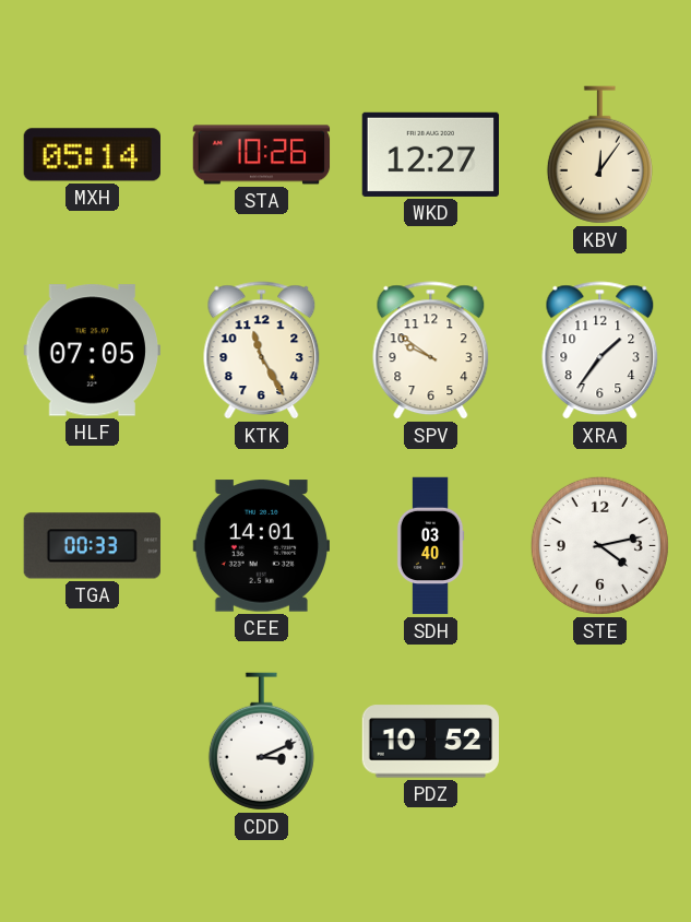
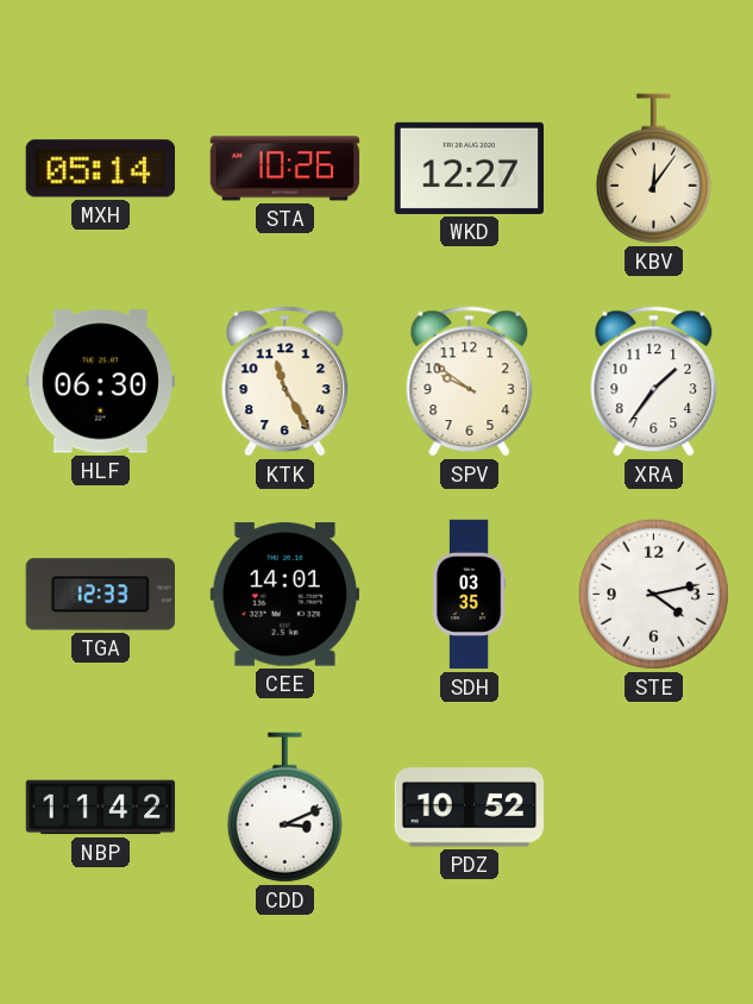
HLF: 07:05 -> 06:30 (100, 382)
TGA: 00:33 -> 12:33 (100, 595)
SDH: 03:40 -> 03:35 (469, 595)
NBP: none -> 11:42 (101, 808)
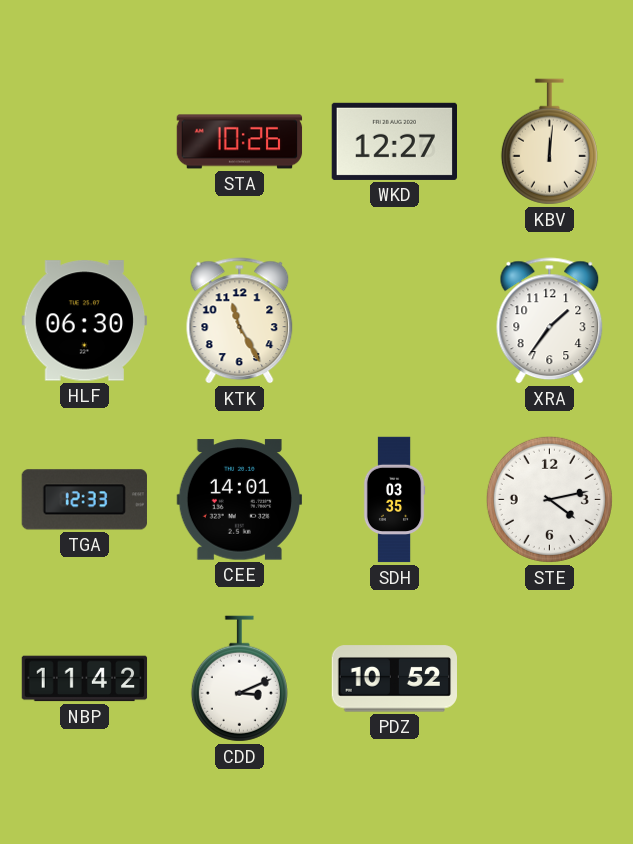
MXH: 05:14 -> none (100, 169)
KBV: 12:06 -> 12:01 (549, 142)
SPV: 9:51 -> none (470, 382)
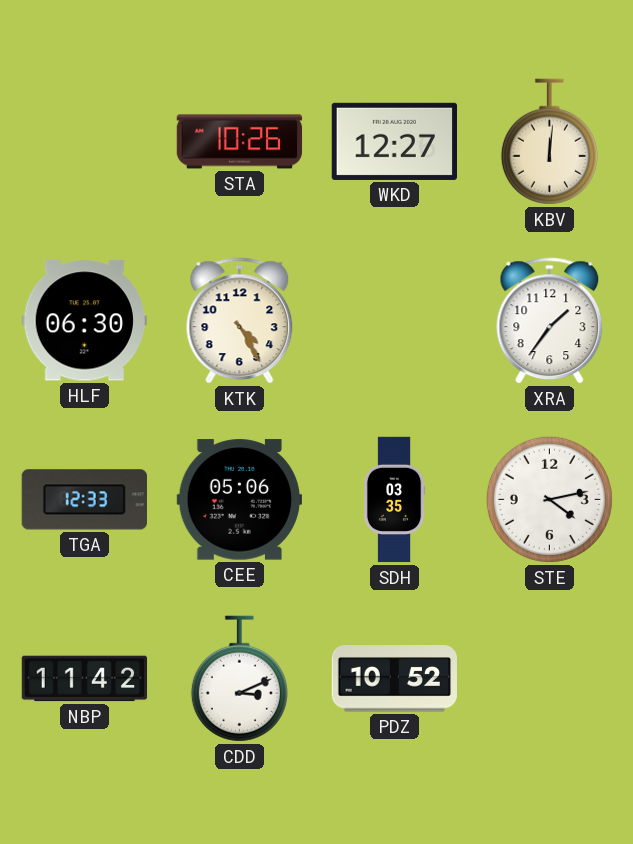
KTK: 11:25 -> 4:25 (240, 321)
CEE: 14:01 -> 05:06 (239, 500)
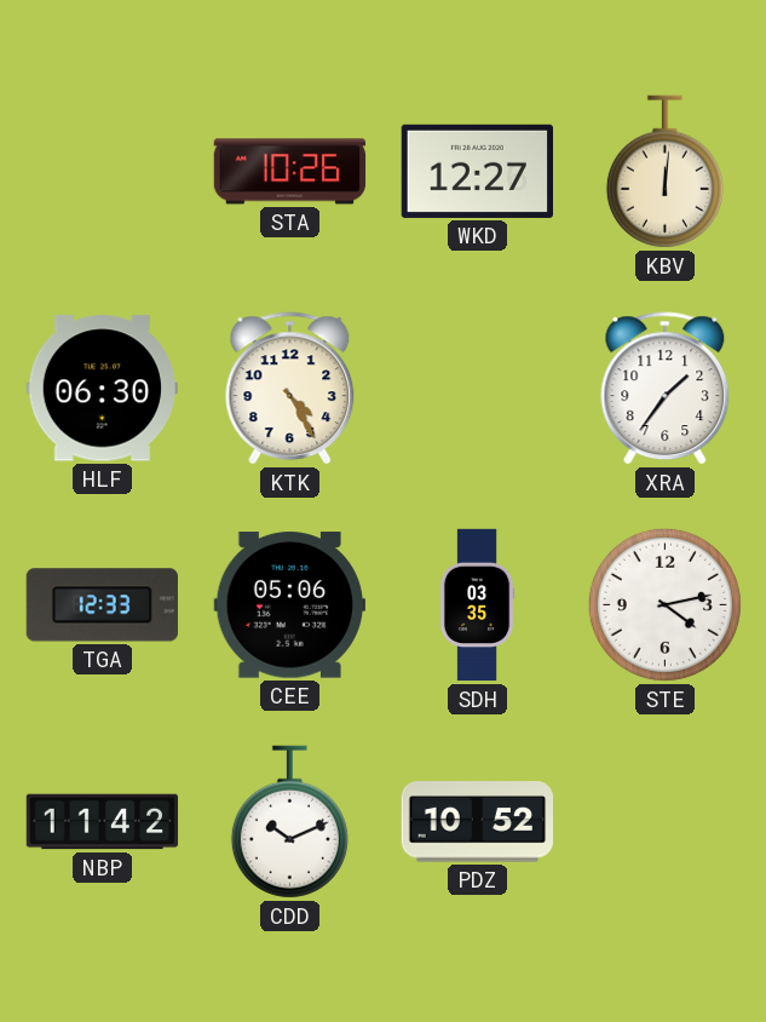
CDD: 3:11 -> 10:11 (289, 822)
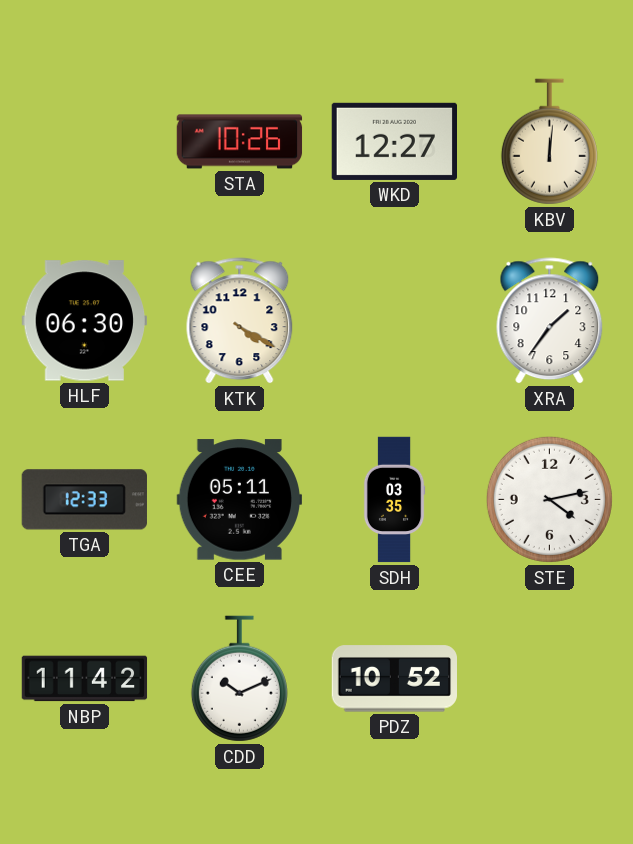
KTK: 4:25 -> 4:20 (240, 321)
CEE: 05:06 -> 05:11 (239, 500)
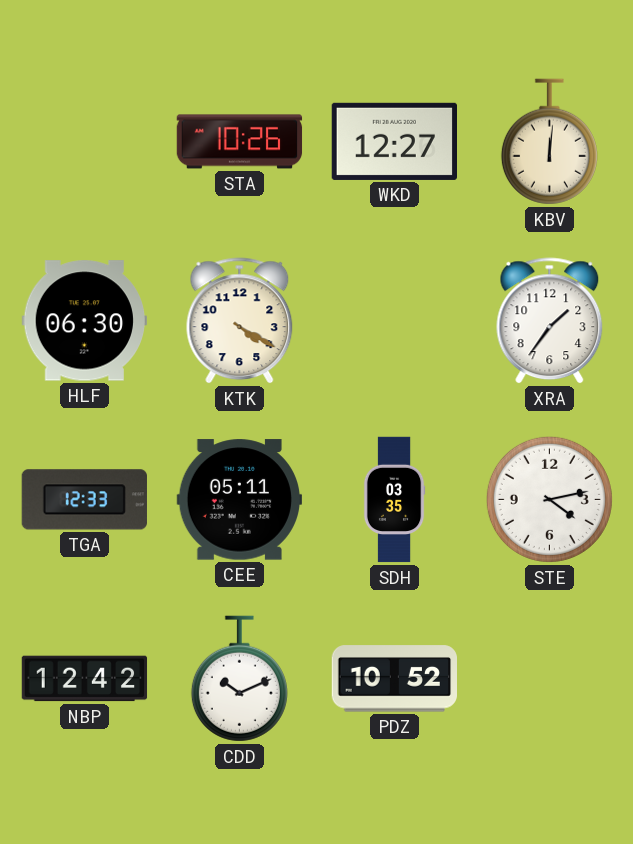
NBP: 11:42 -> 12:42 (85, 679)
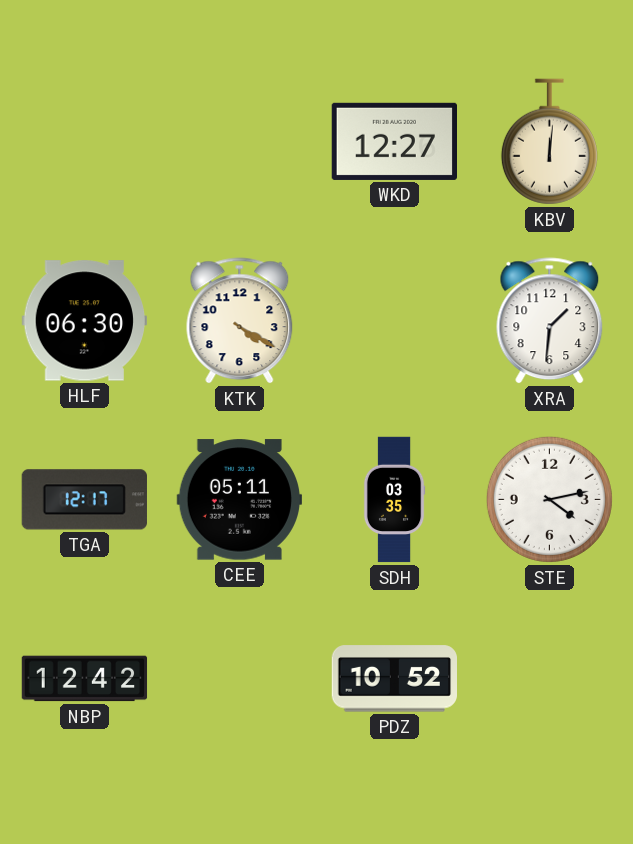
STA: 10:26 -> none (240, 142)
XRA: 1:36 -> 1:31 (550, 321)
TGA: 12:33 -> 12:17 (84, 500)
CDD: 10:11 -> none (239, 679)
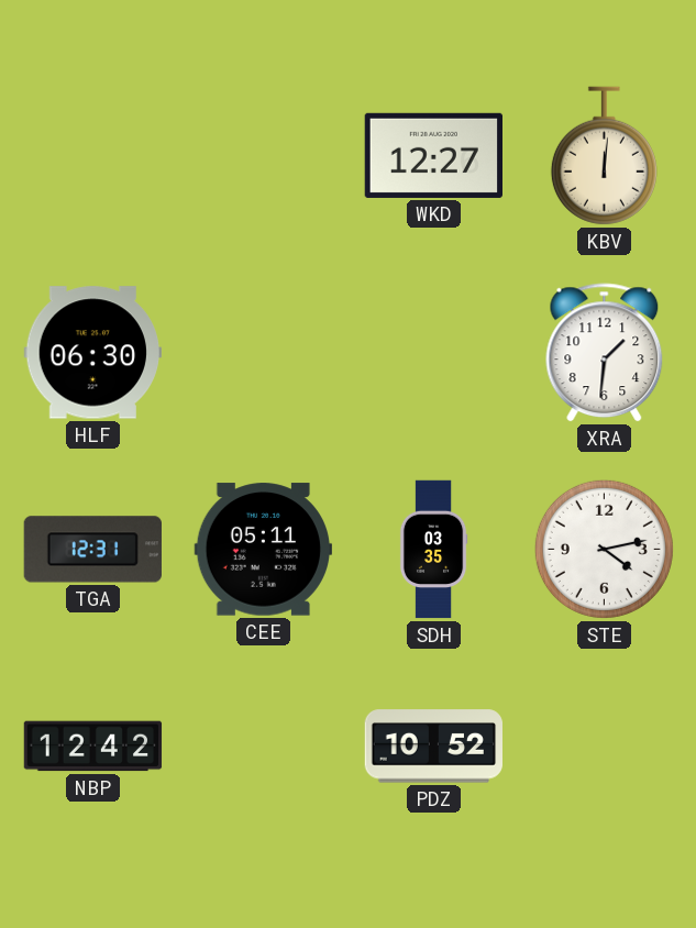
KTK: 4:20 -> none (240, 321)
TGA: 12:17 -> 12:31 (92, 550)
